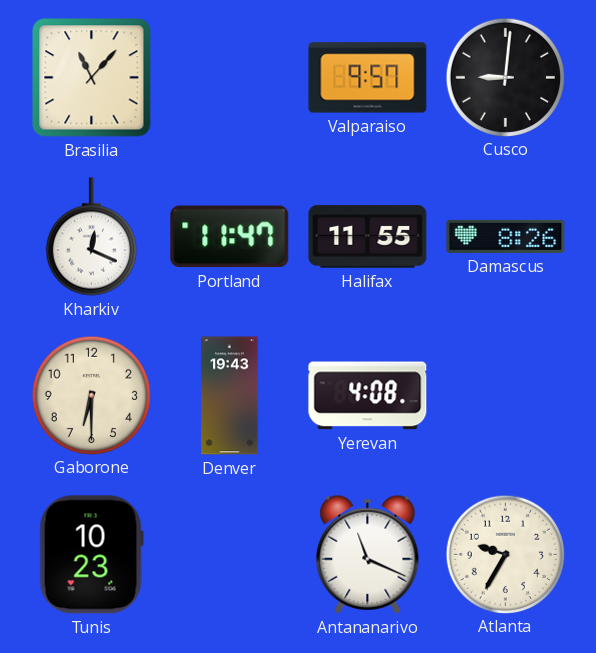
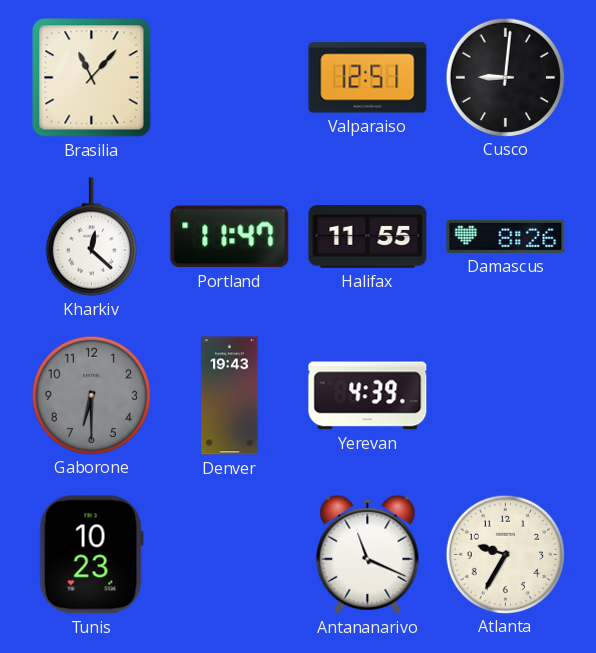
Valparaiso: 9:57 -> 12:51 (368, 78)
Kharkiv: 12:19 -> 12:22 (91, 237)
Gaborone dial: cream -> grey (91, 395)
Yerevan: 4:08 -> 4:39 (368, 396)
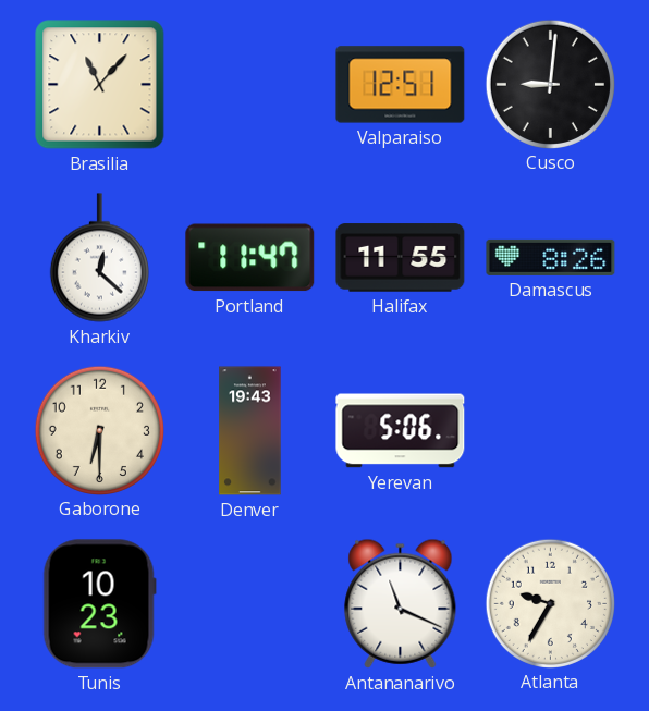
Gaborone dial: grey -> cream (99, 430)
Yerevan: 4:39 -> 5:06 (401, 431)
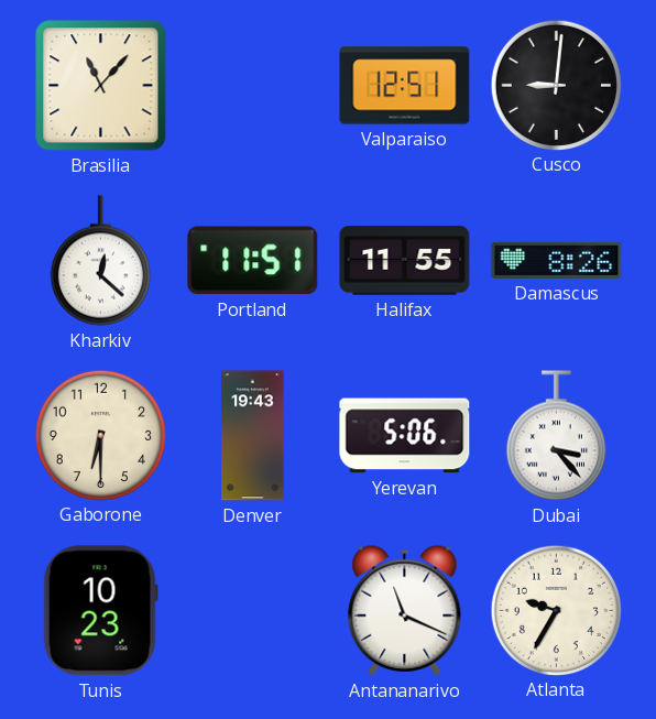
Portland: 11:47 -> 11:51 (253, 261)
Dubai: none -> 3:23 (556, 436)
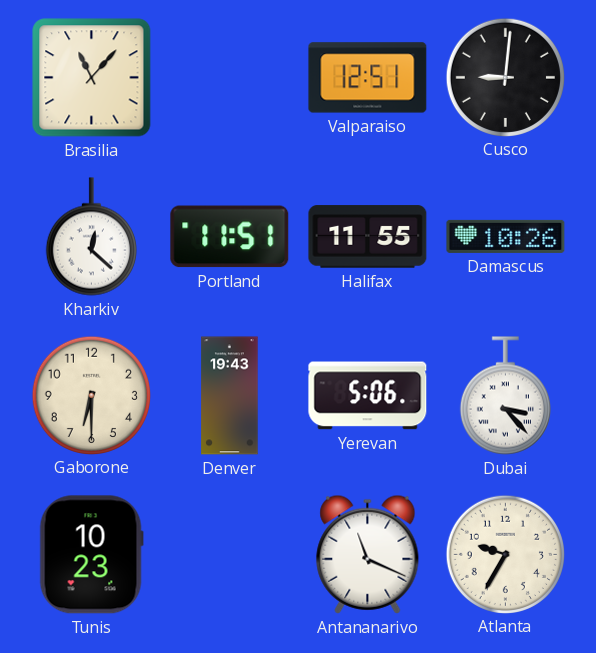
Damascus: 8:26 -> 10:26 (506, 236)
